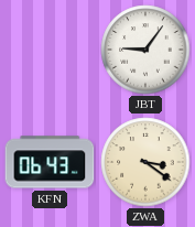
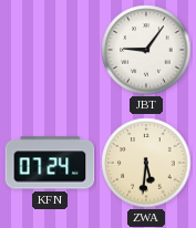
KFN: 06:43 -> 07:24 (50, 163)
ZWA: 3:21 -> 5:31 (146, 163)
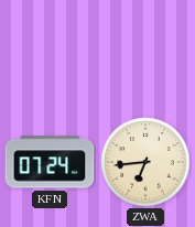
JBT: 9:06 -> none (146, 50)
ZWA: 5:31 -> 6:44 (145, 162)
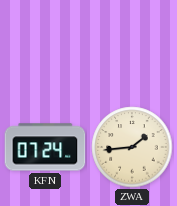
ZWA: 6:44 -> 1:44 (132, 147)
